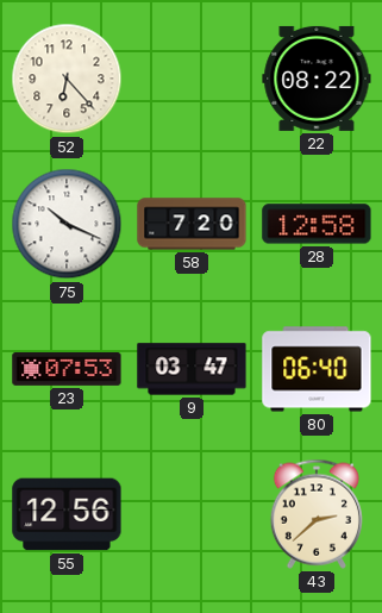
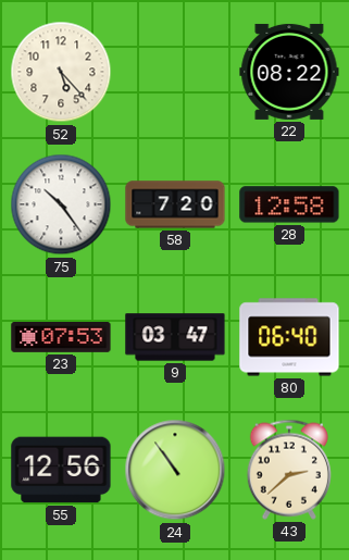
52: 6:23 -> 5:23 (61, 72)
75: 10:19 -> 10:24 (61, 204)
24: none -> 10:54 (175, 470)
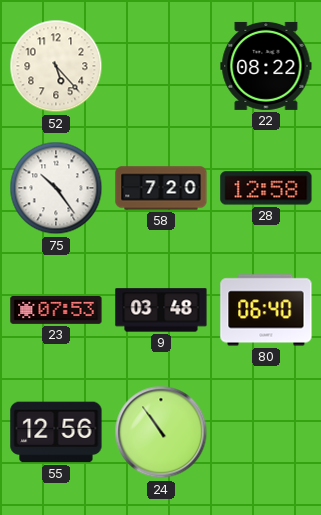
9: 03:47 -> 03:48 (161, 310)
43: 2:38 -> none (289, 470)
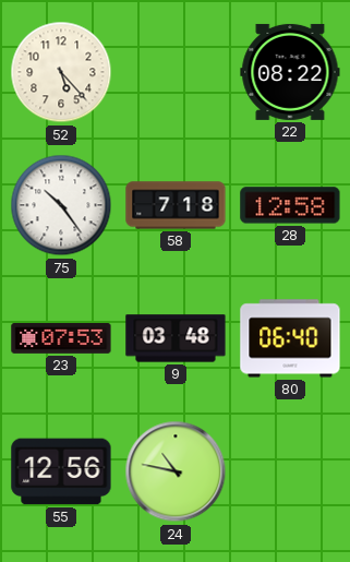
58: 7:20 -> 7:18 (176, 205)
24: 10:54 -> 10:47 (176, 471)
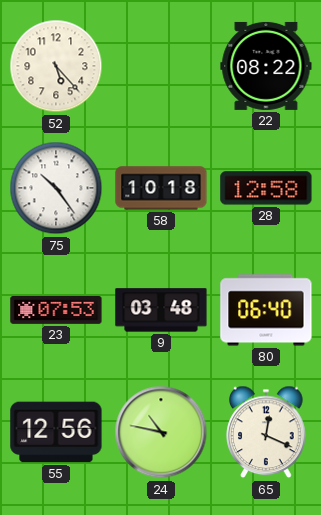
58: 7:18 -> 10:18 (161, 188)
65: none -> 12:19 (266, 432)
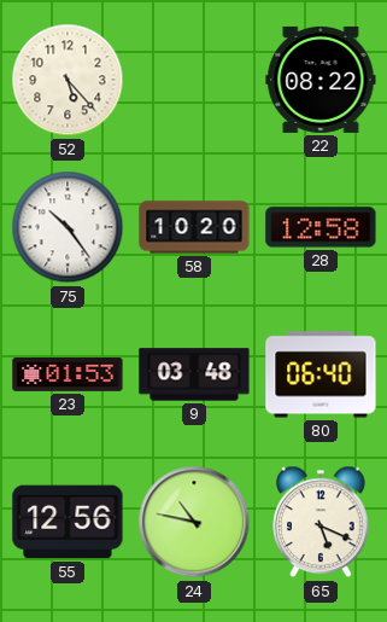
58: 10:18 -> 10:20 (194, 227)
23: 07:53 -> 01:53 (68, 374)
65: 12:19 -> 5:19 (321, 522)
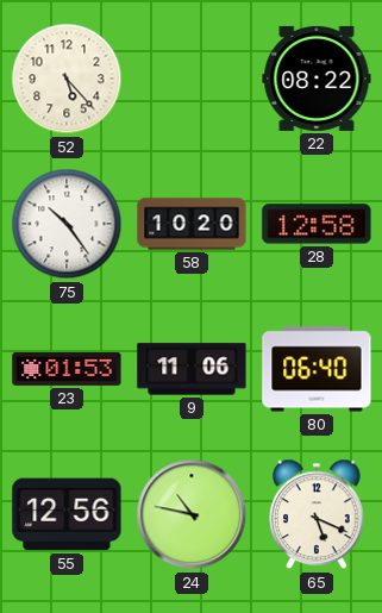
9: 03:48 -> 11:06 (192, 369)
